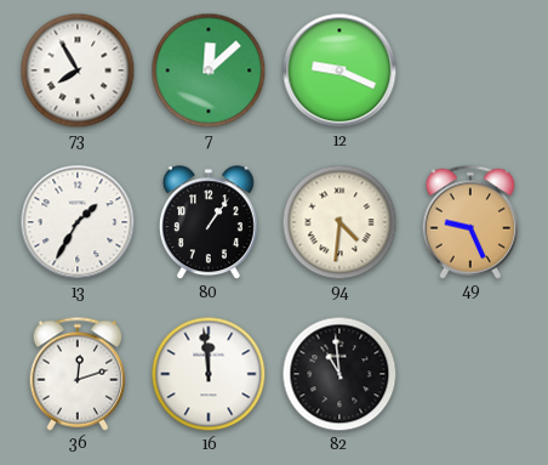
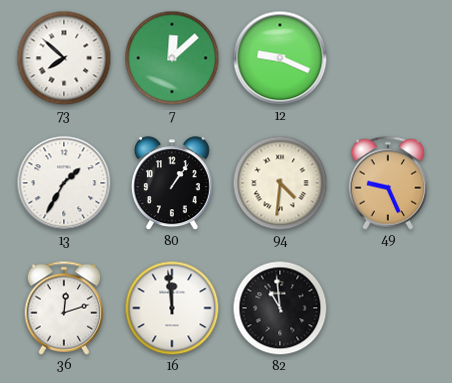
73: 7:55 -> 7:52 (64, 58)
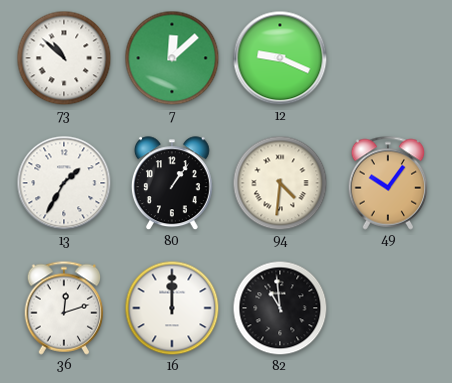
73: 7:52 -> 10:52 (64, 58)
49: 9:26 -> 10:06 (388, 183)
16: 11:59 -> 12:00 (172, 308)
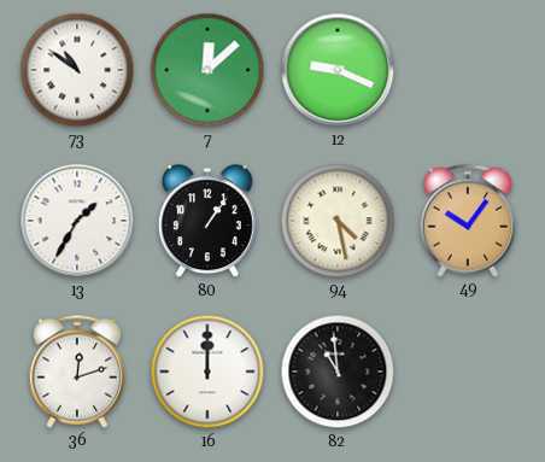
73: 10:52 -> 10:51 (77, 70)
94: 4:31 -> 4:28 (338, 221)
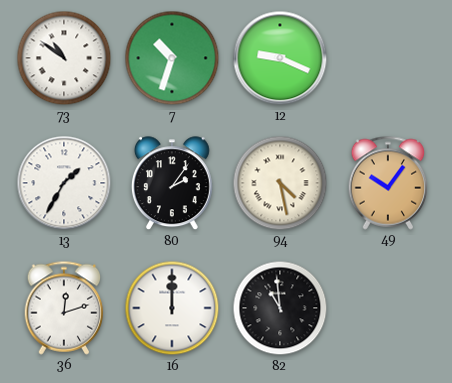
7: 12:08 -> 10:33 (172, 58)
80: 1:06 -> 2:06 (172, 184)
